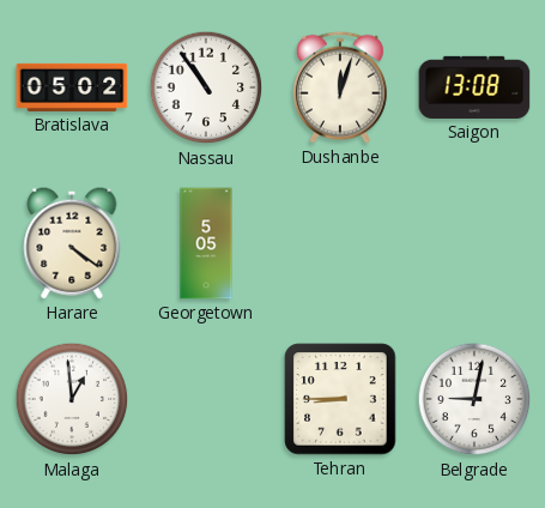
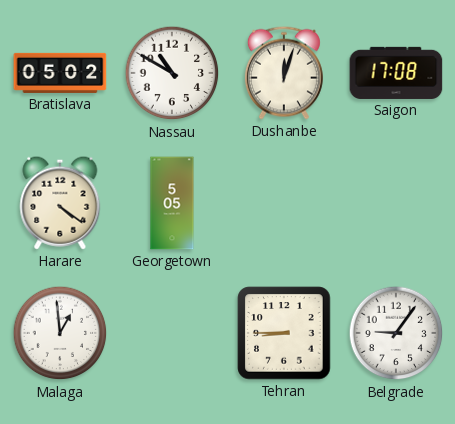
Nassau: 10:54 -> 10:50 (172, 73)
Saigon: 13:08 -> 17:08 (396, 73)
Belgrade: 9:02 -> 9:06 (396, 333)
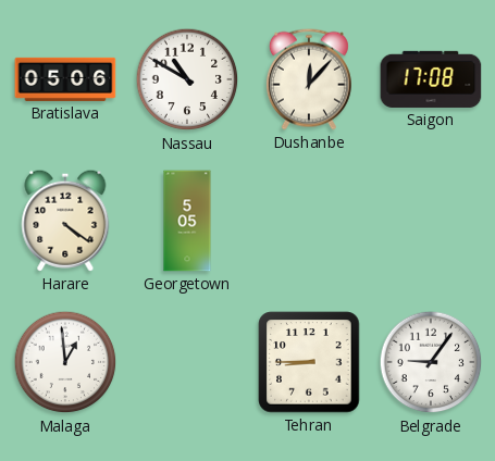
Bratislava: 05:02 -> 05:06 (65, 79)
Dushanbe: 12:03 -> 12:07 (309, 79)
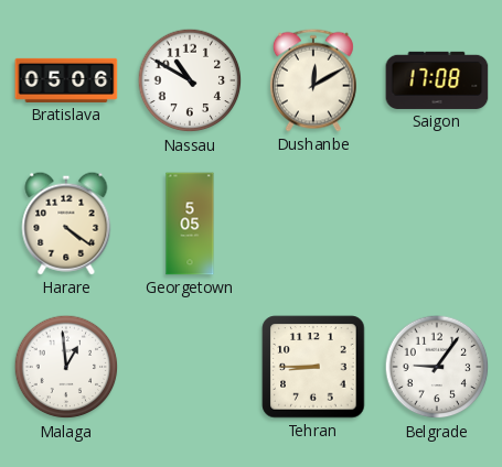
Dushanbe: 12:07 -> 12:10 (313, 80)
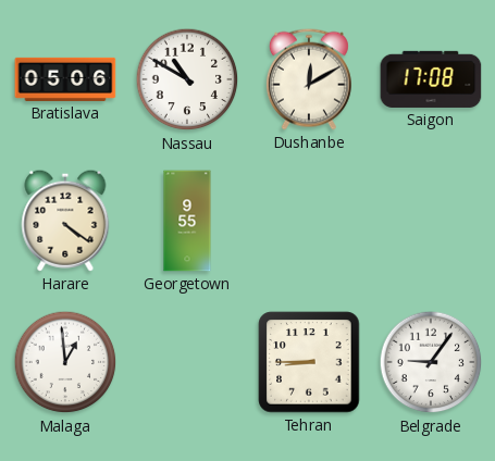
Georgetown: 5:05 -> 9:55 (187, 221)
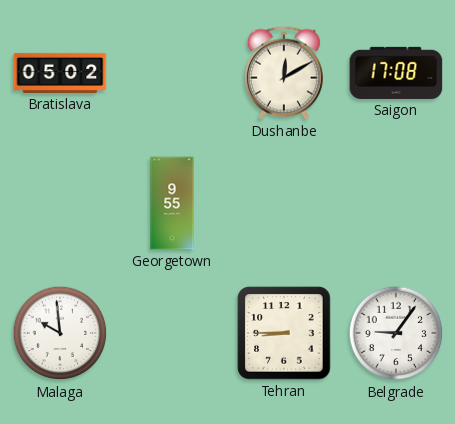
Bratislava: 05:06 -> 05:02 (60, 73)
Nassau: 10:50 -> none (187, 79)
Harare: 4:21 -> none (65, 221)
Malaga: 12:59 -> 9:59 (60, 333)
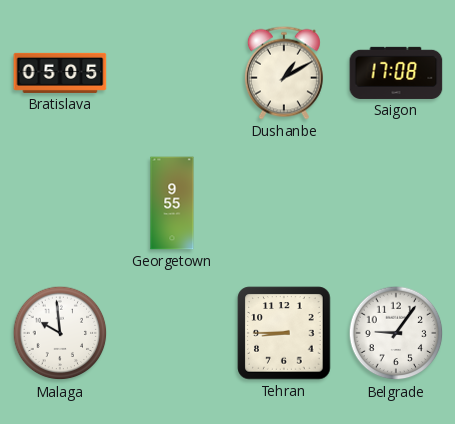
Bratislava: 05:02 -> 05:05 (60, 73)
Dushanbe: 12:10 -> 1:10 (284, 73)
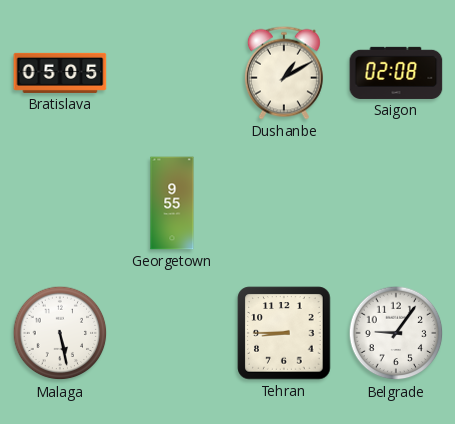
Saigon: 17:08 -> 02:08 (396, 73)
Malaga: 9:59 -> 5:28 (60, 333)
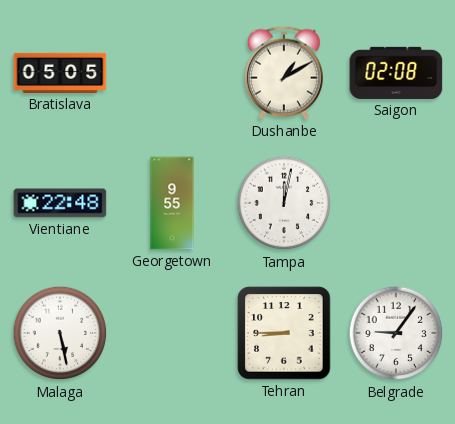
Vientiane: none -> 22:48 (60, 203)
Tampa: none -> 12:02 (284, 203)
